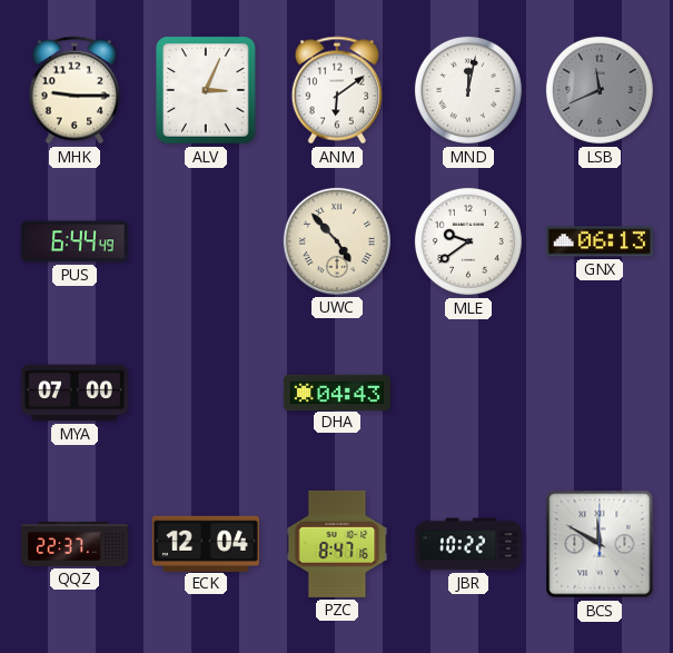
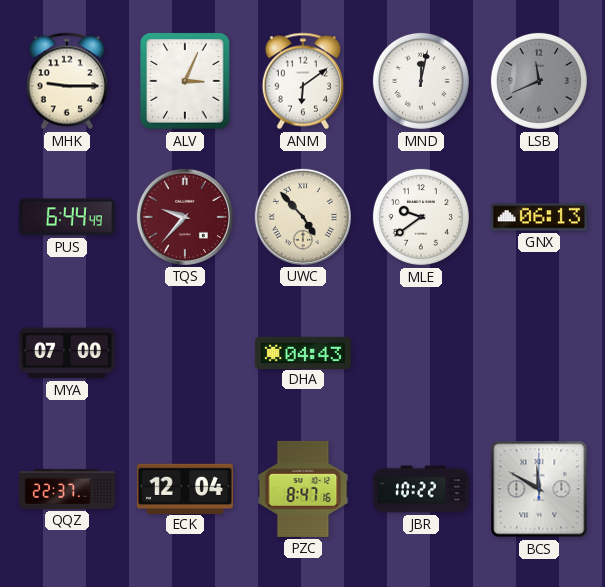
TQS: none -> 9:37 (185, 217)
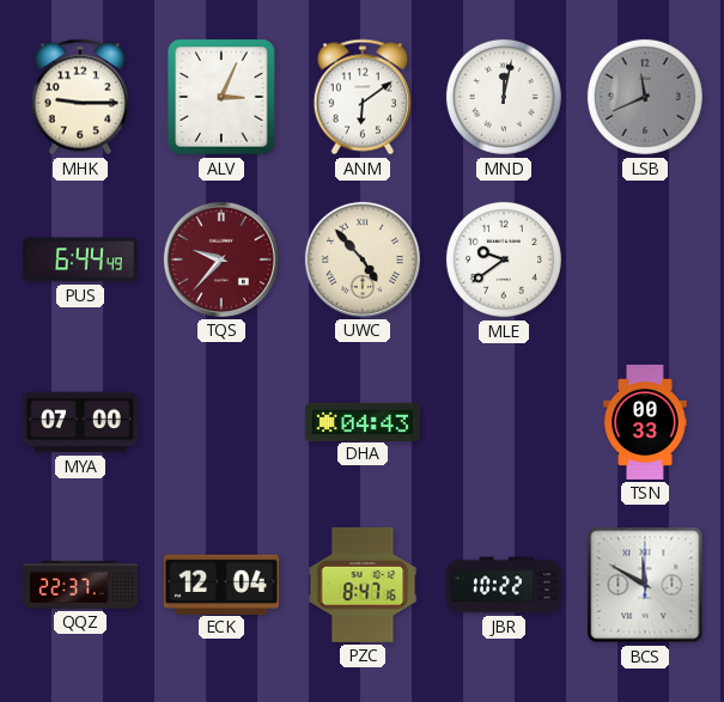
GNX: 06:13 -> none (539, 217)
TSN: none -> 00:33 (645, 422)
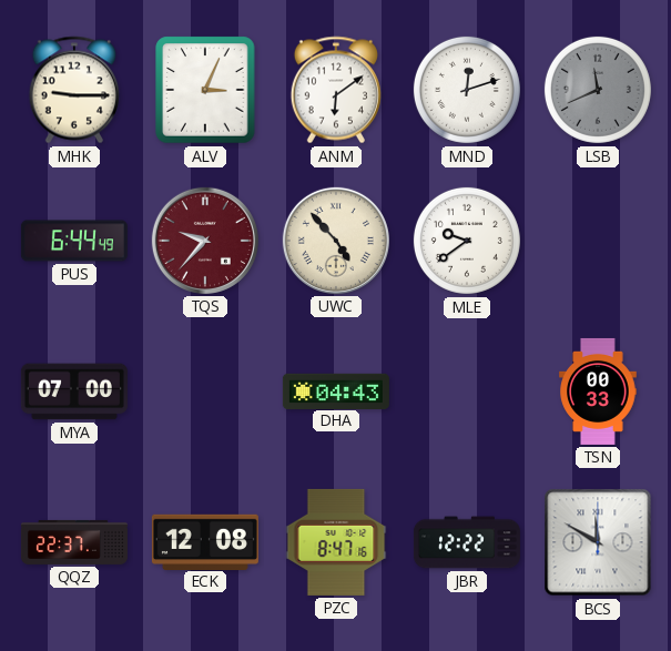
MND: 12:02 -> 12:12 (467, 90)
ECK: 12:04 -> 12:08 (205, 541)
JBR: 10:22 -> 12:22 (467, 542)
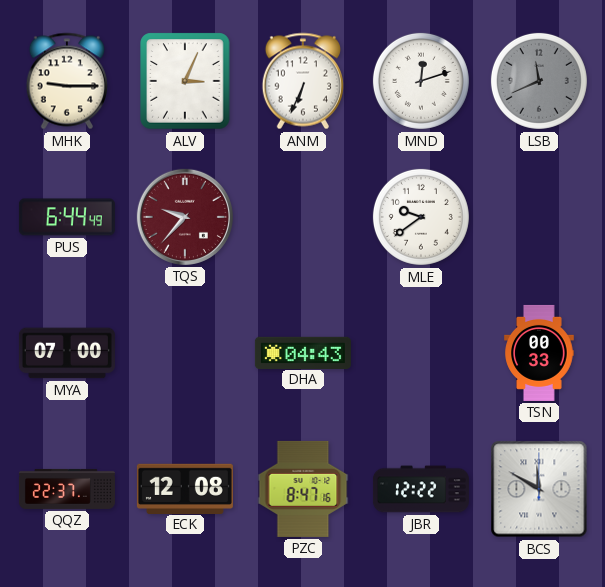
ANM: 6:09 -> 6:34 (303, 81)
UWC: 4:53 -> none (336, 241)
